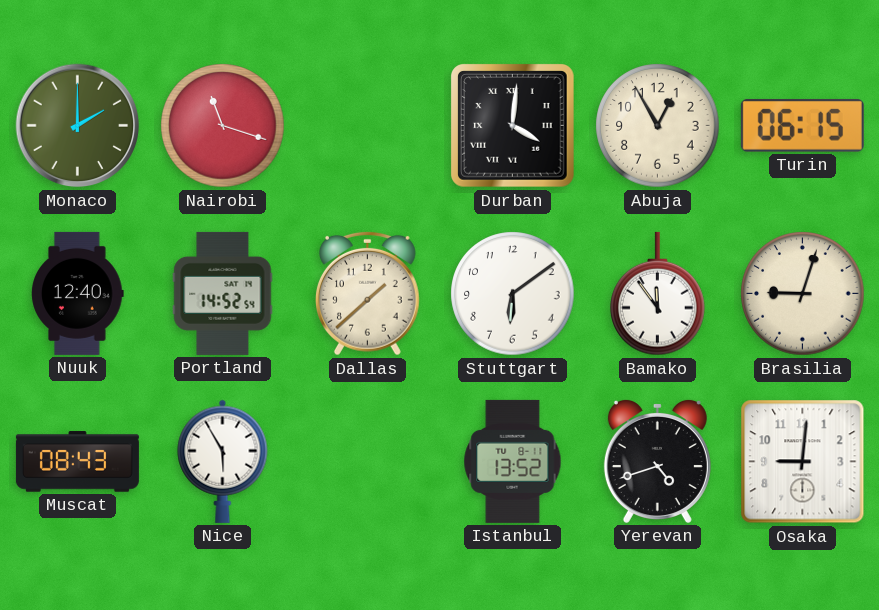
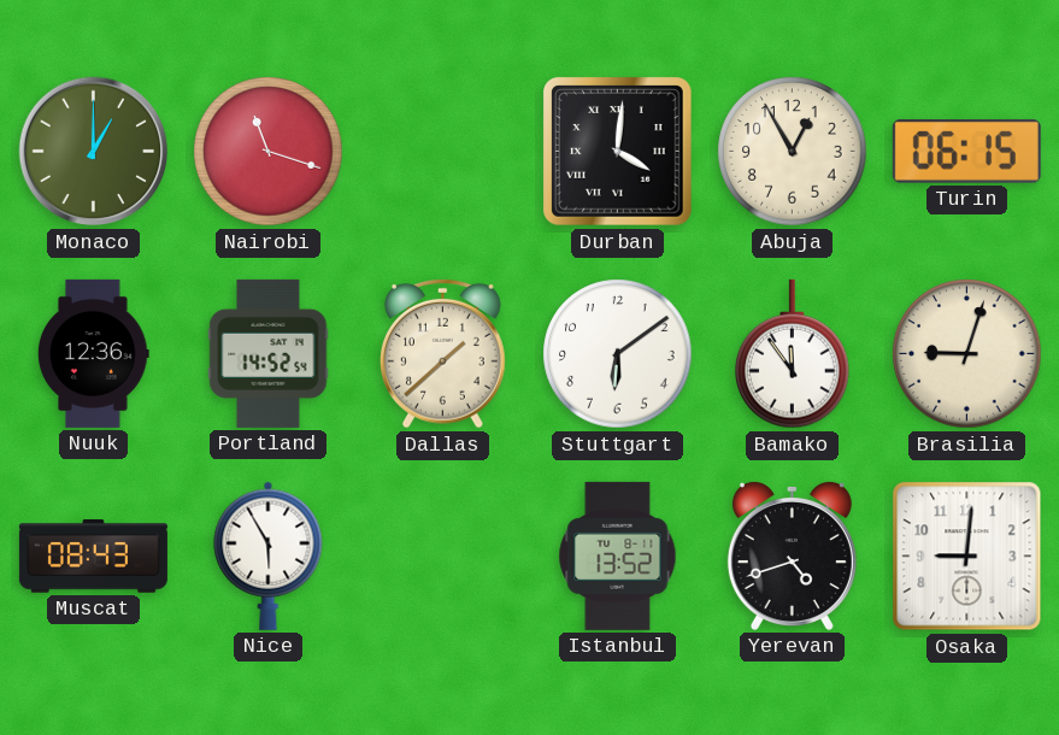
Monaco: 2:00 -> 1:00 (94, 152)
Nuuk: 12:40 -> 12:36 (94, 353)
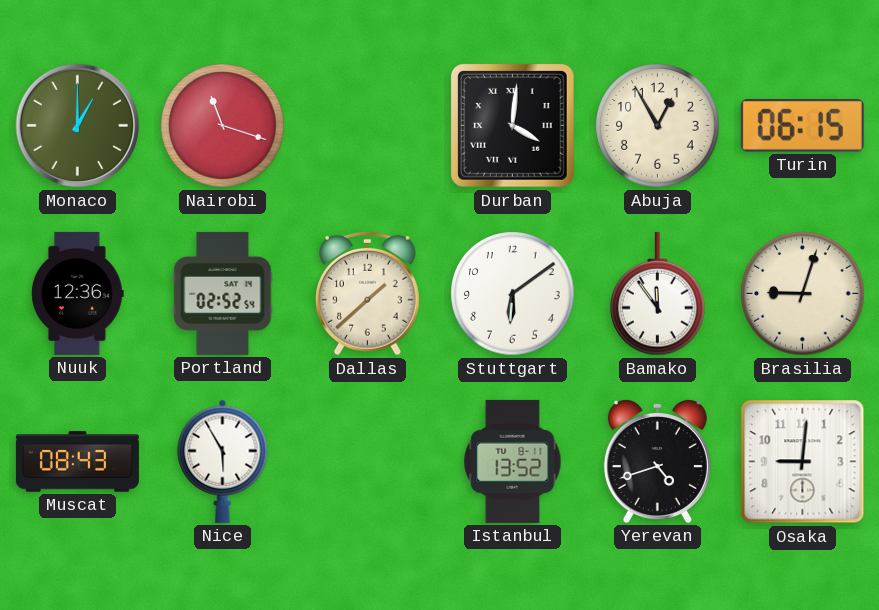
Portland: 14:52 -> 02:52 (223, 293)
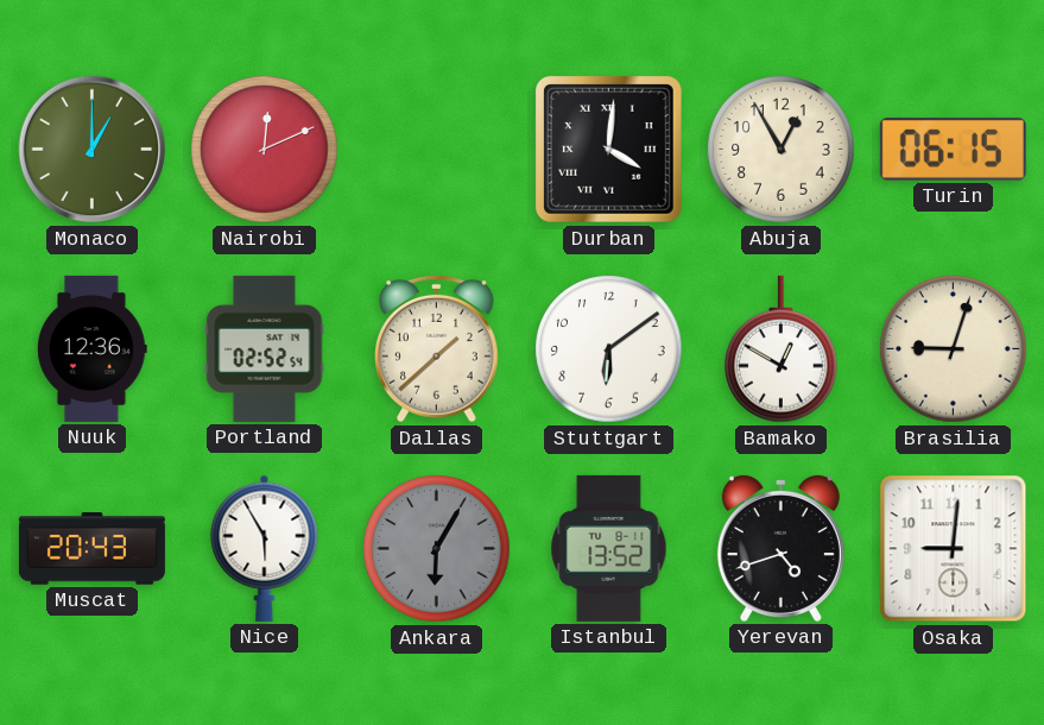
Nairobi: 11:18 -> 12:11 (265, 150)
Bamako: 11:54 -> 12:50 (782, 349)
Muscat: 08:43 -> 20:43 (91, 549)
Ankara: none -> 6:05 (437, 549)
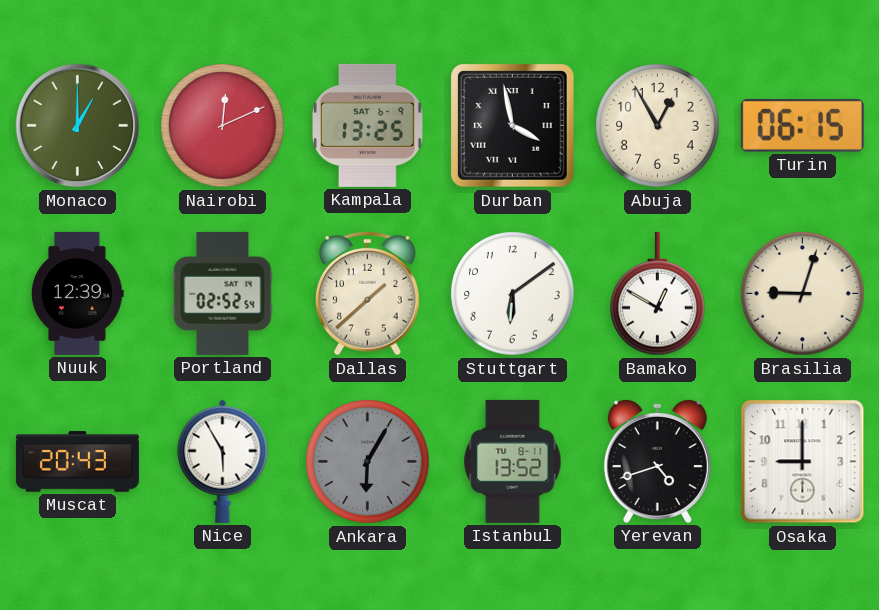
Kampala: none -> 13:25 (368, 125)
Durban: 4:01 -> 3:58 (513, 126)
Nuuk: 12:36 -> 12:39 (78, 293)
Osaka: 9:01 -> 9:00 (803, 462)
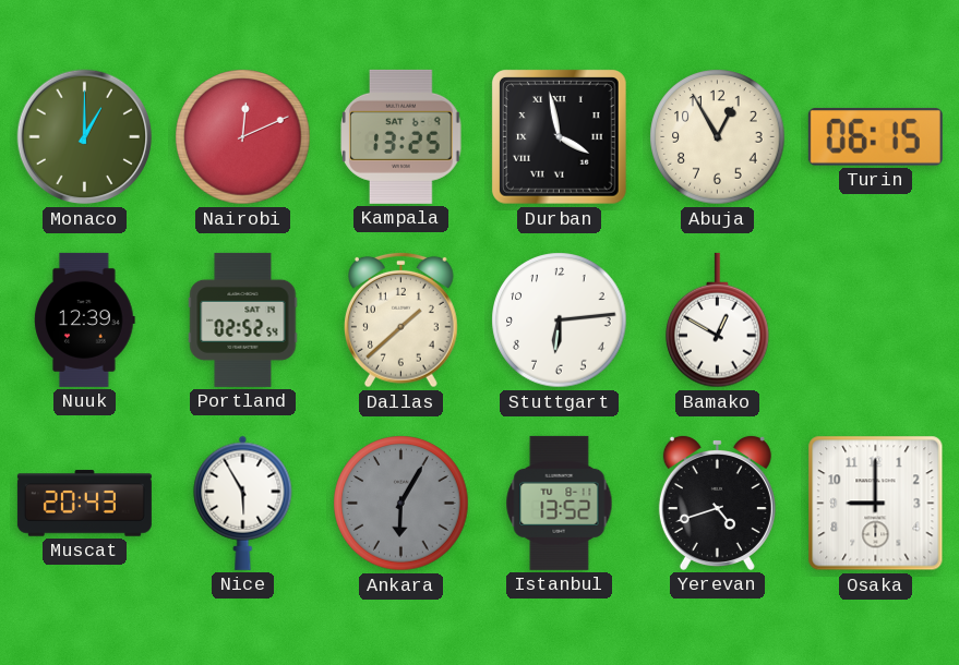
Stuttgart: 6:09 -> 6:14 (560, 321)
Brasilia: 9:03 -> none (803, 294)
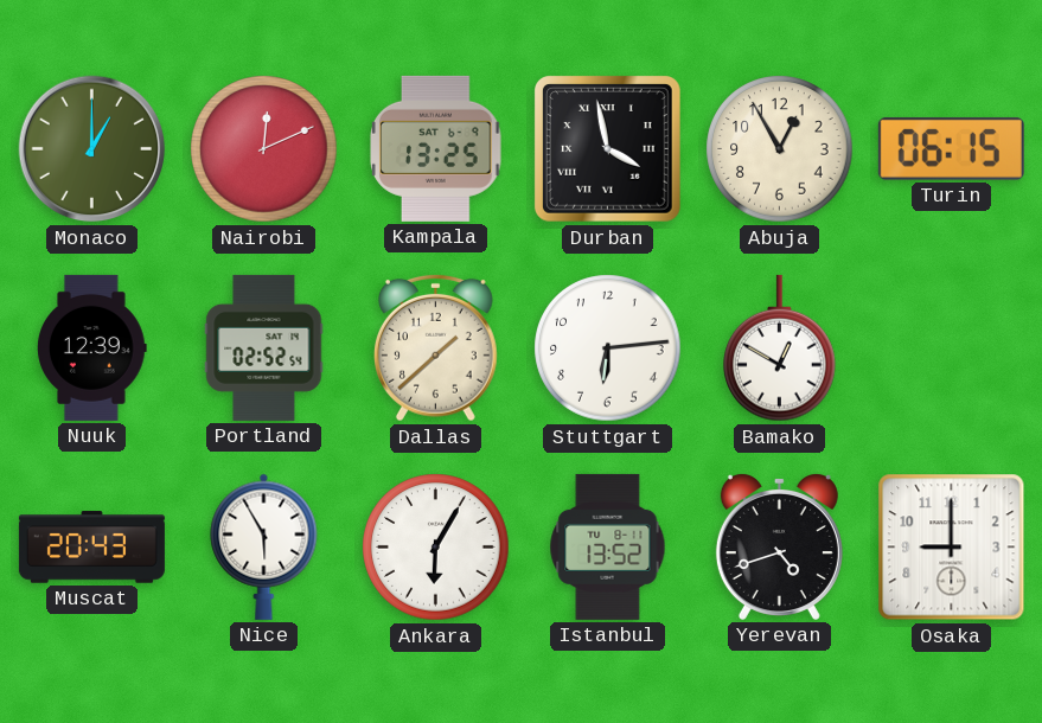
Ankara dial: grey -> white (436, 548)
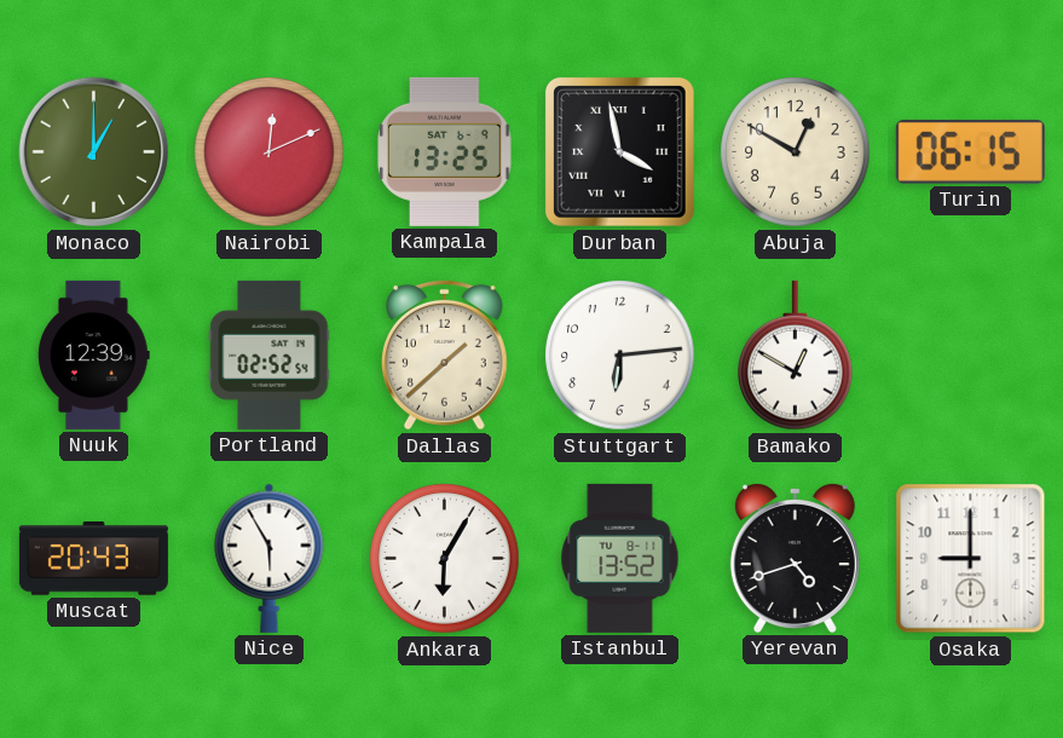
Abuja: 12:55 -> 12:50 (796, 152)
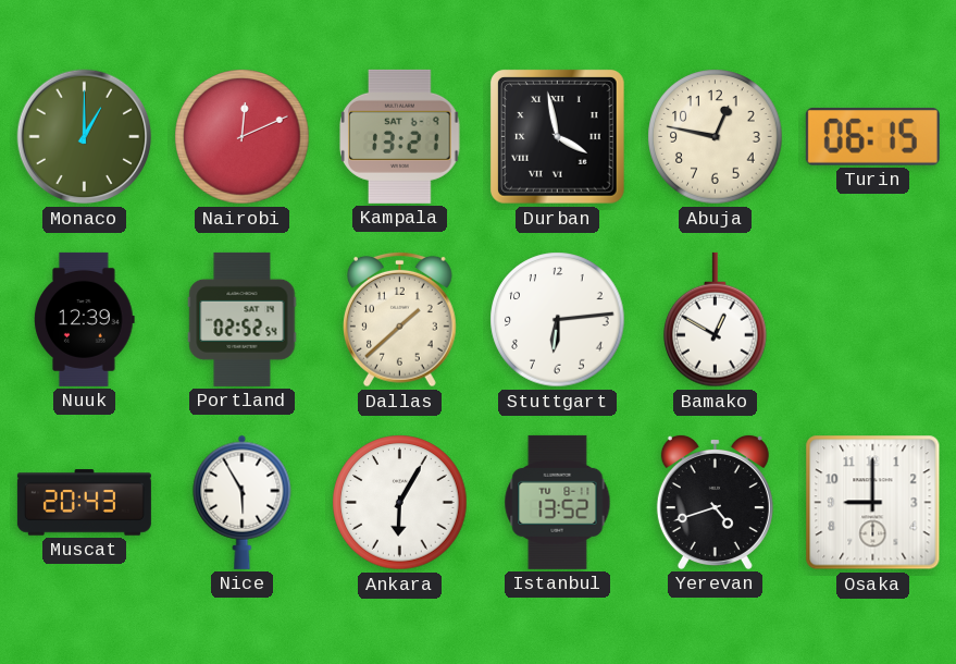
Kampala: 13:25 -> 13:21 (400, 136)
Abuja: 12:50 -> 12:47 (716, 137)
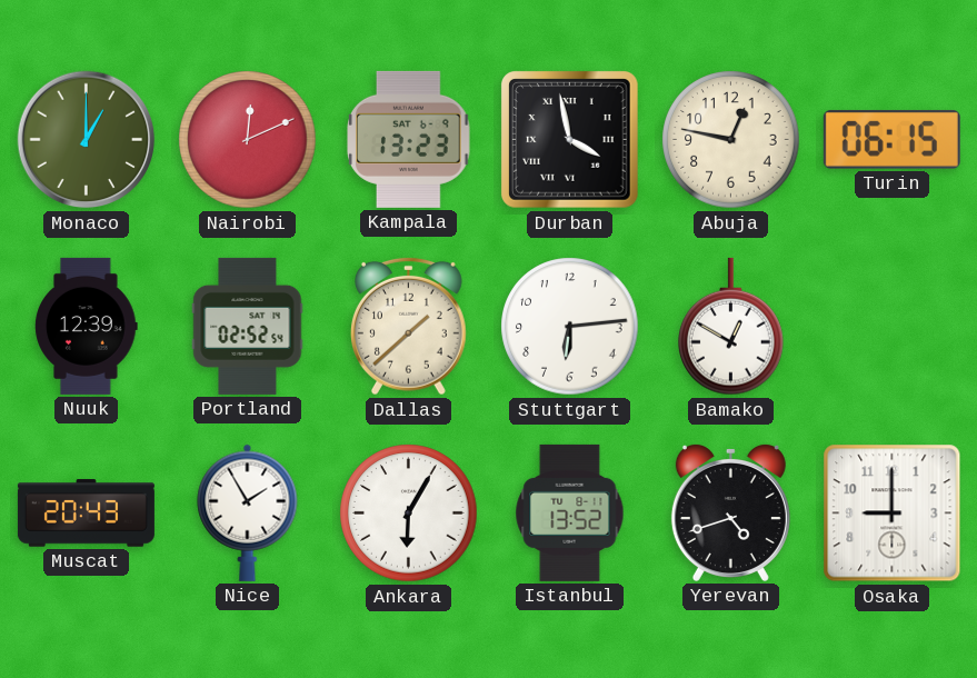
Kampala: 13:21 -> 13:23 (409, 139)
Nice: 5:55 -> 1:55 (248, 512)
